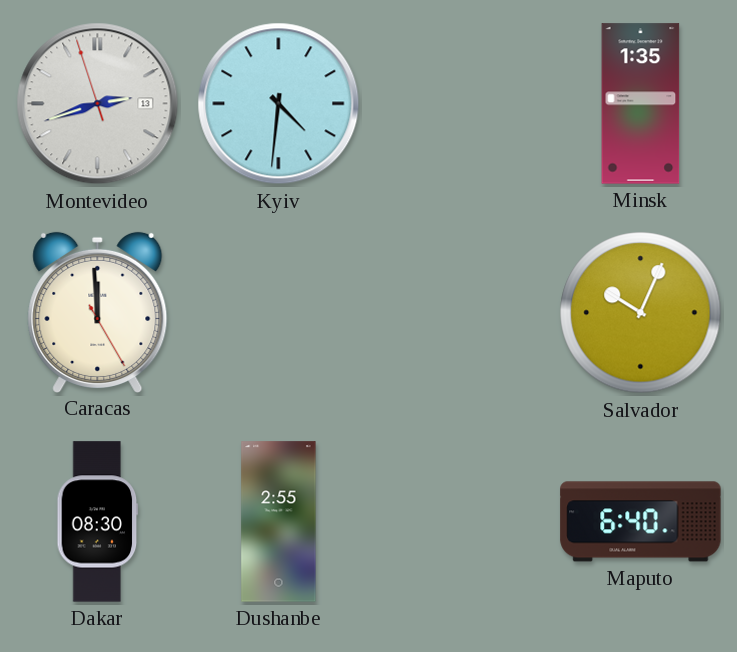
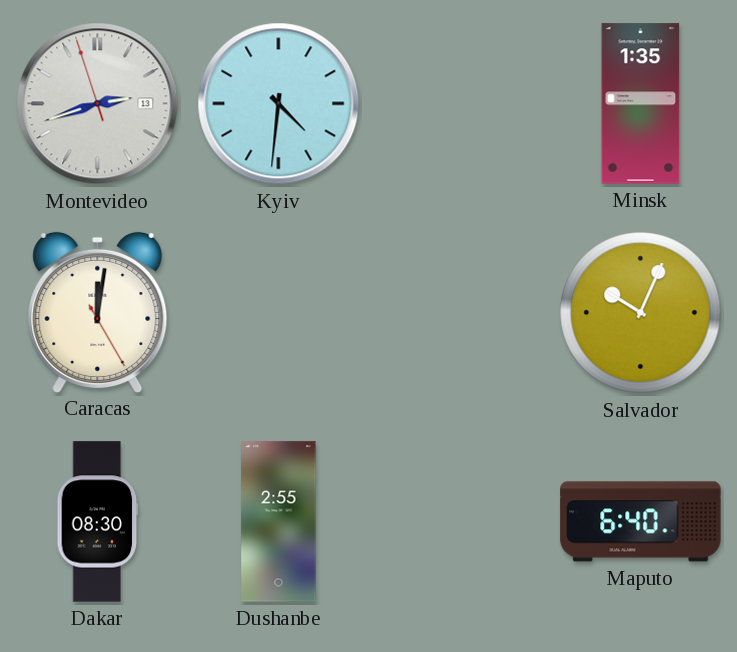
Caracas: 11:59 -> 12:01 (98, 312)
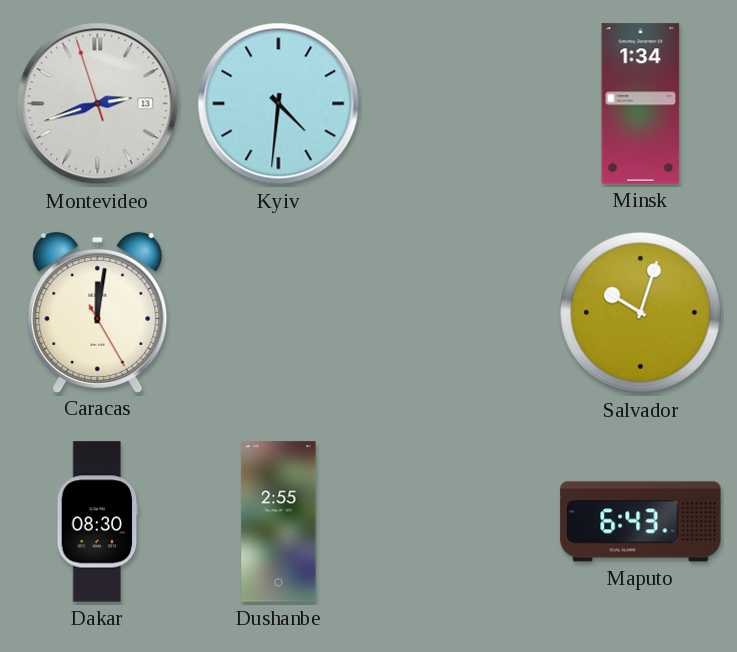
Minsk: 1:35 -> 1:34 (641, 104)
Salvador: 10:04 -> 10:03 (641, 313)
Maputo: 6:40 -> 6:43 (641, 522)
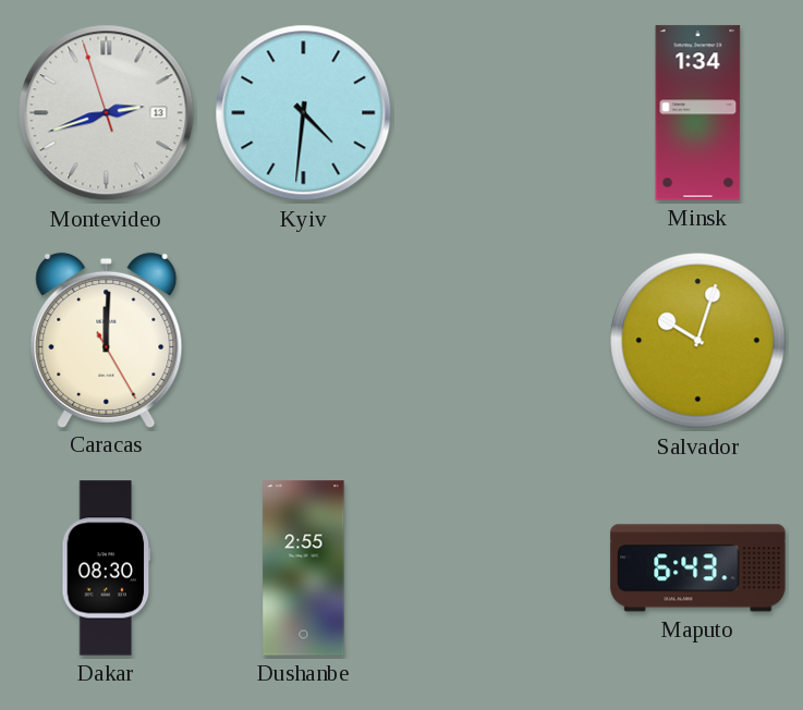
Caracas: 12:01 -> 12:00 (107, 340)
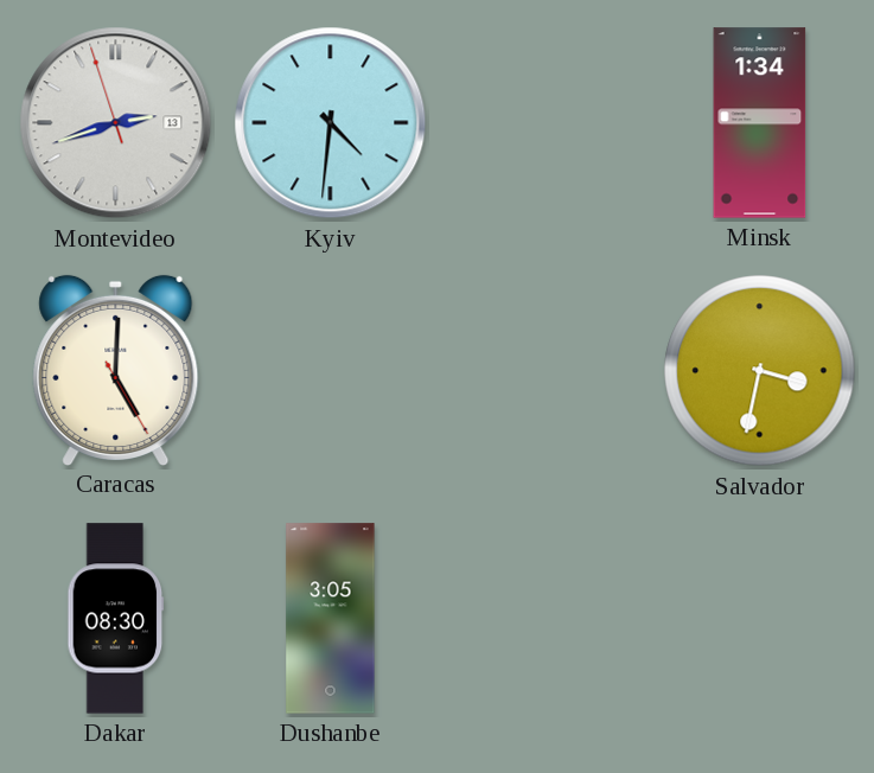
Caracas: 12:00 -> 5:00 (116, 370)
Salvador: 10:03 -> 3:32 (760, 371)
Dushanbe: 2:55 -> 3:05 (331, 619)
Maputo: 6:43 -> none (698, 568)
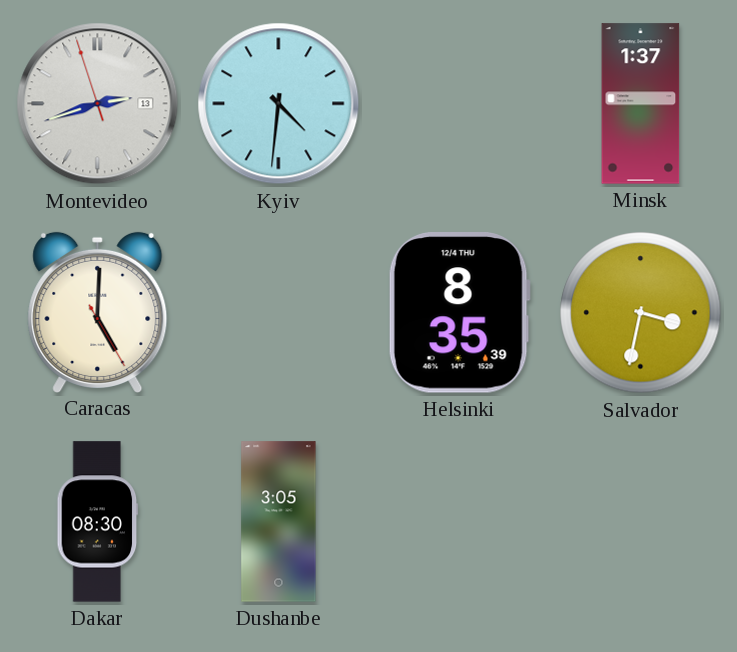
Minsk: 1:34 -> 1:37 (641, 104)
Helsinki: none -> 8:35 (459, 313)
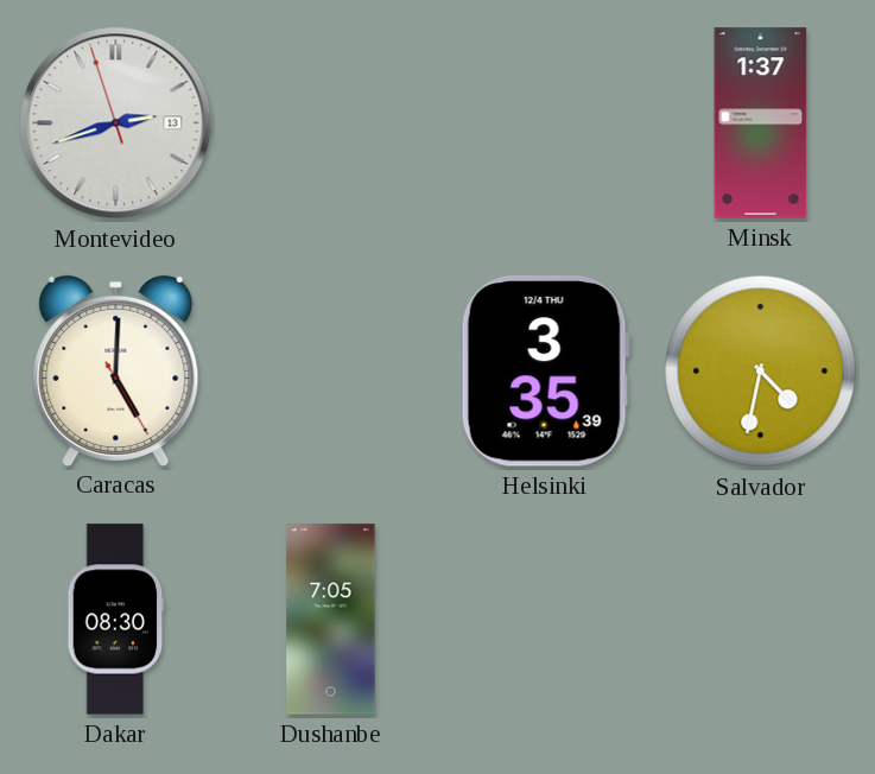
Kyiv: 4:31 -> none (279, 104)
Helsinki: 8:35 -> 3:35 (545, 372)
Salvador: 3:32 -> 4:32 (761, 372)
Dushanbe: 3:05 -> 7:05 (331, 620)
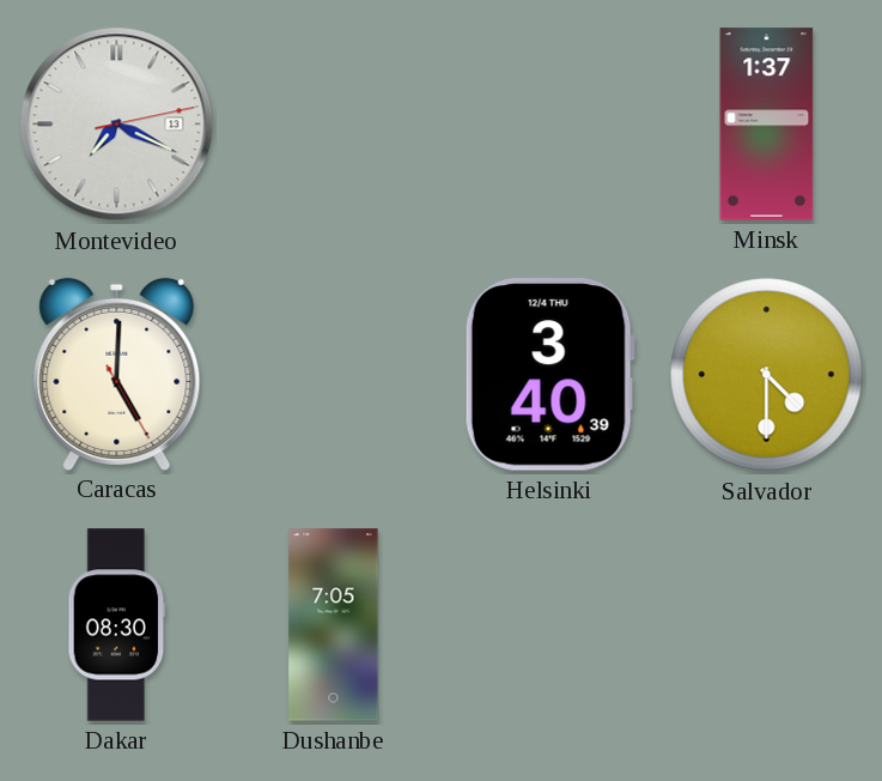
Montevideo: 2:41 -> 7:19 (117, 125)
Helsinki: 3:35 -> 3:40 (549, 375)
Salvador: 4:32 -> 4:30 (767, 375)
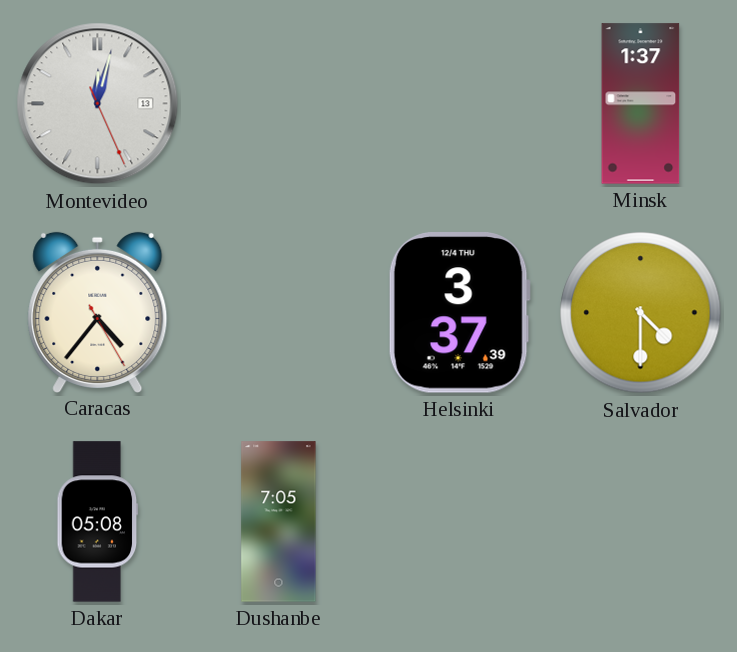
Montevideo: 7:19 -> 12:02 (98, 104)
Caracas: 5:00 -> 4:36 (98, 312)
Helsinki: 3:40 -> 3:37 (459, 313)
Dakar: 08:30 -> 05:08 (98, 522)
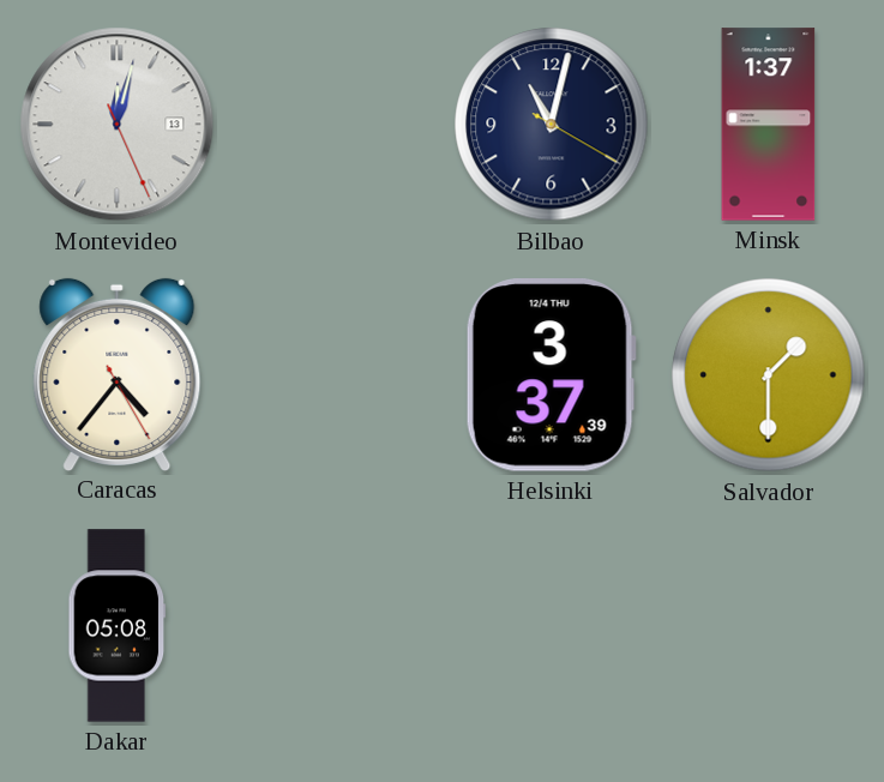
Bilbao: none -> 11:02 (552, 125)
Salvador: 4:30 -> 1:30 (769, 375)
Dushanbe: 7:05 -> none (279, 522)
